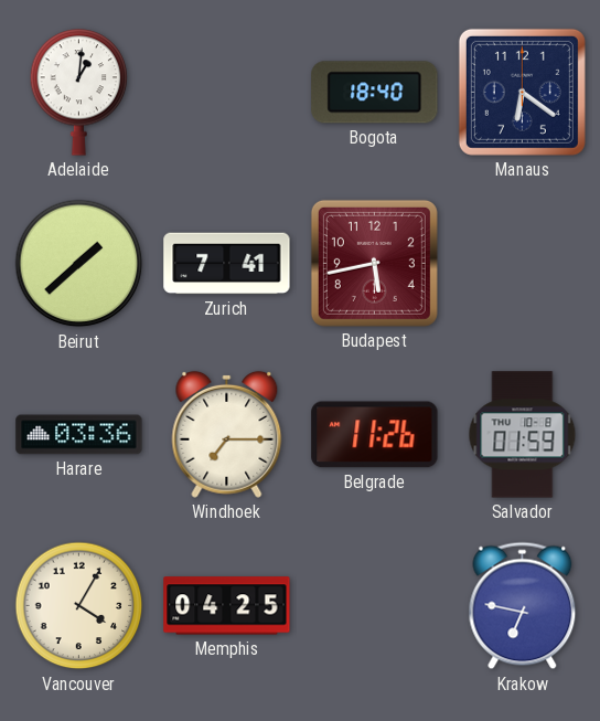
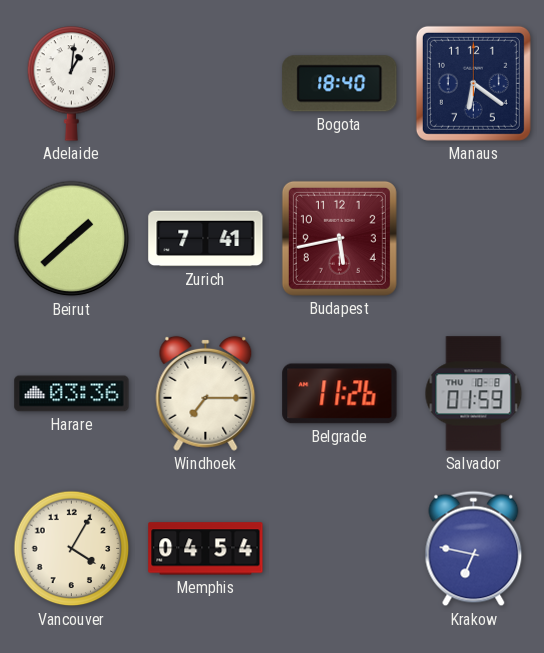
Memphis: 04:25 -> 04:54 (206, 549)
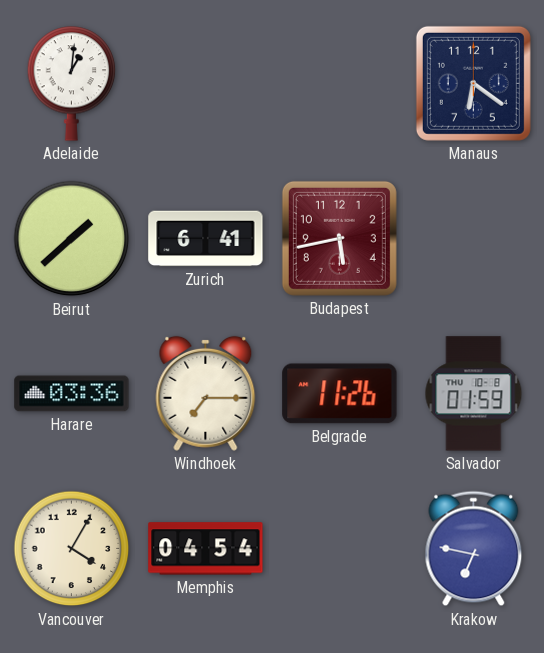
Bogota: 18:40 -> none (340, 84)
Zurich: 7:41 -> 6:41 (206, 239)
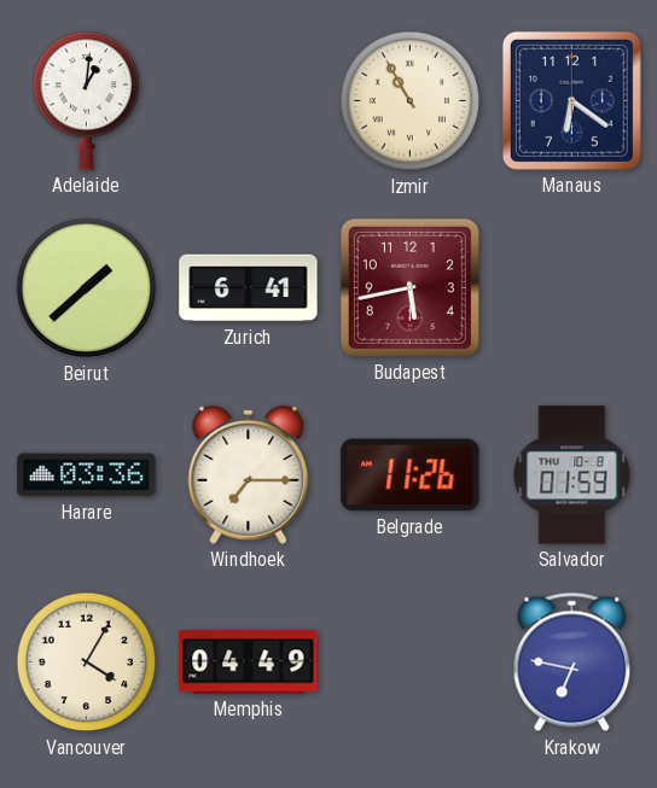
Izmir: none -> 10:55 (411, 101)
Memphis: 04:54 -> 04:49 (249, 662)
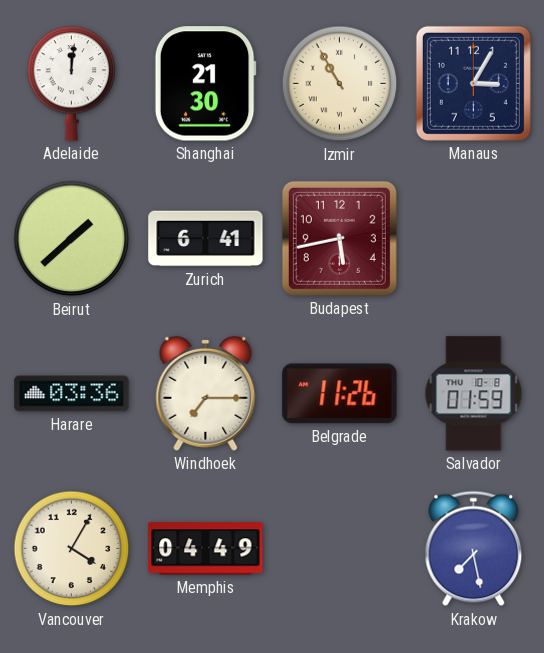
Adelaide: 1:01 -> 12:01 (72, 84)
Shanghai: none -> 21:30 (205, 84)
Manaus: 6:21 -> 3:05 (473, 83)
Krakow: 6:47 -> 7:28 (474, 549)
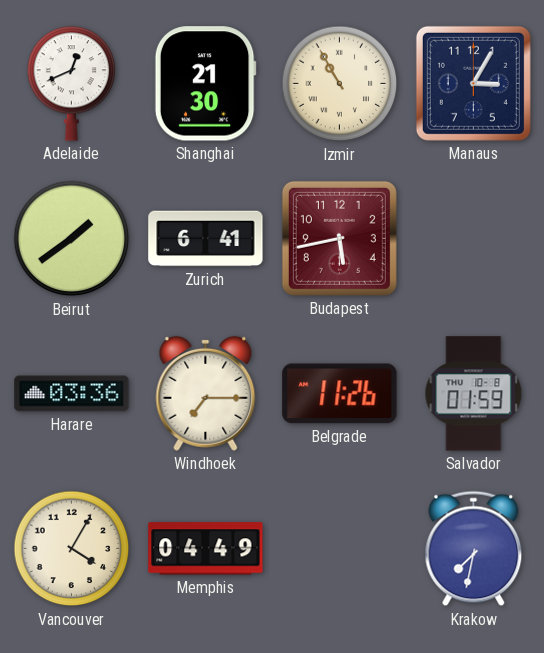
Adelaide: 12:01 -> 12:41 (72, 84)
Beirut: 1:38 -> 1:39 (72, 239)
Krakow: 7:28 -> 7:32 (474, 549)
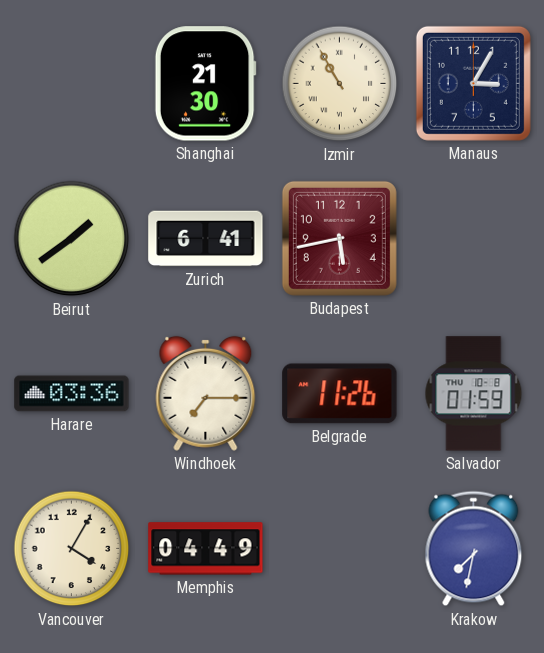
Adelaide: 12:41 -> none (72, 84)
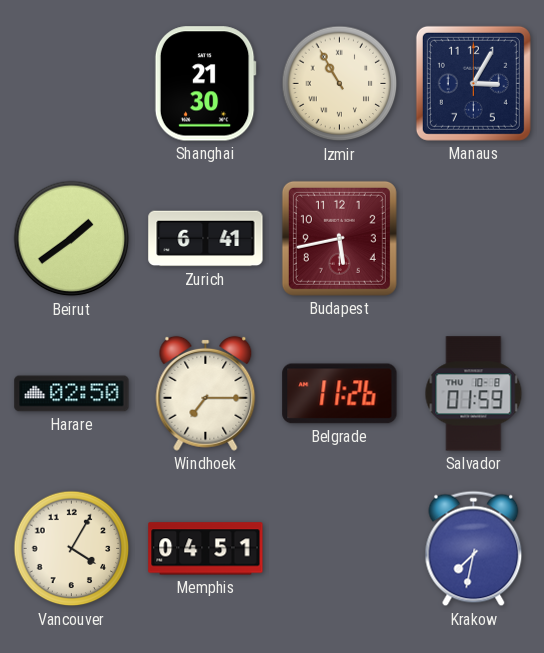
Harare: 03:36 -> 02:50 (72, 394)
Memphis: 04:49 -> 04:51 (206, 549)
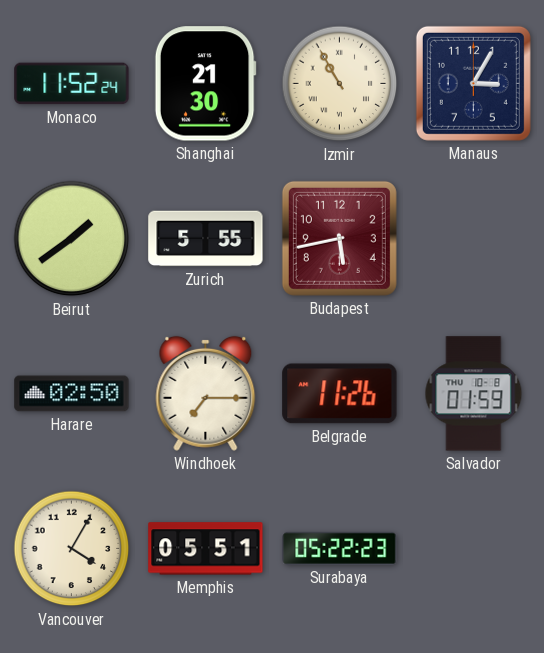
Monaco: none -> 11:52 (72, 84)
Zurich: 6:41 -> 5:55 (206, 239)
Memphis: 04:51 -> 05:51 (206, 549)
Surabaya: none -> 05:22 (340, 548)
Krakow: 7:32 -> none (474, 549)
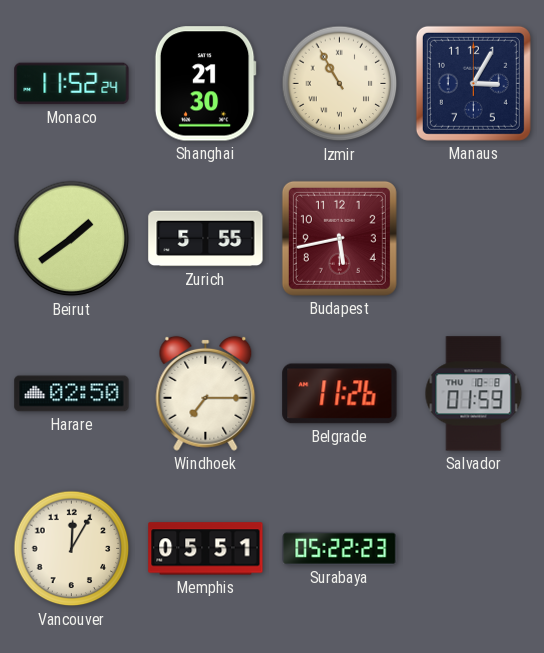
Vancouver: 4:05 -> 12:05 (72, 549)
